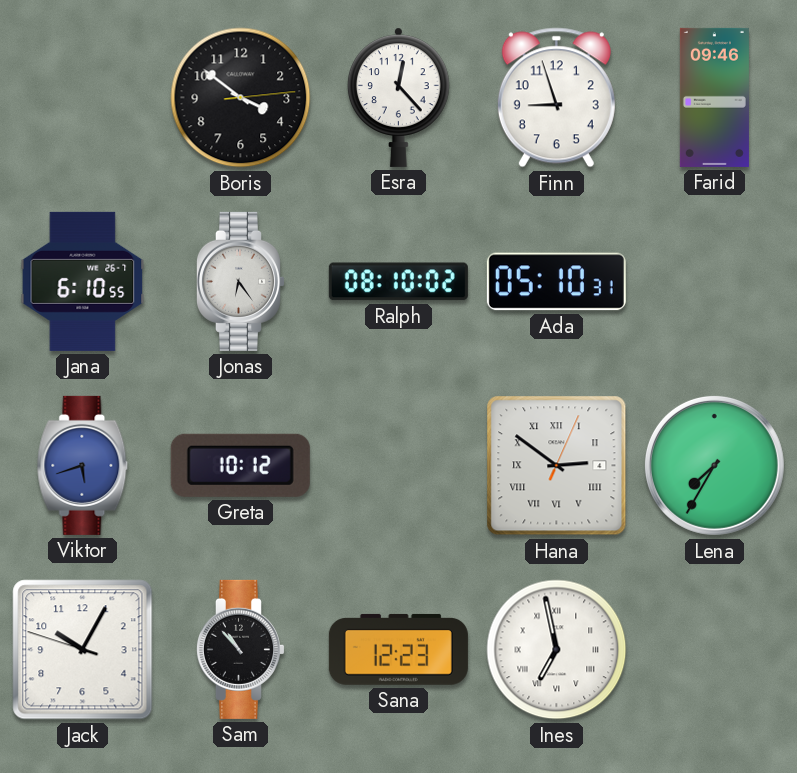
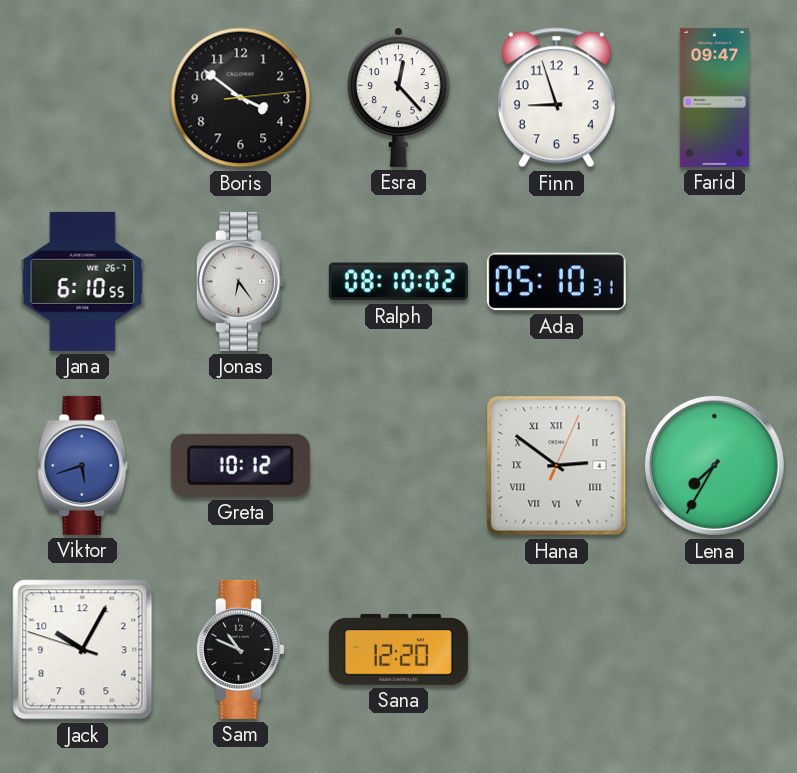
Farid: 09:46 -> 09:47 (714, 97)
Sam: 10:53 -> 10:49 (240, 649)
Sana: 12:23 -> 12:20 (398, 649)
Ines: 6:58 -> none (557, 650)
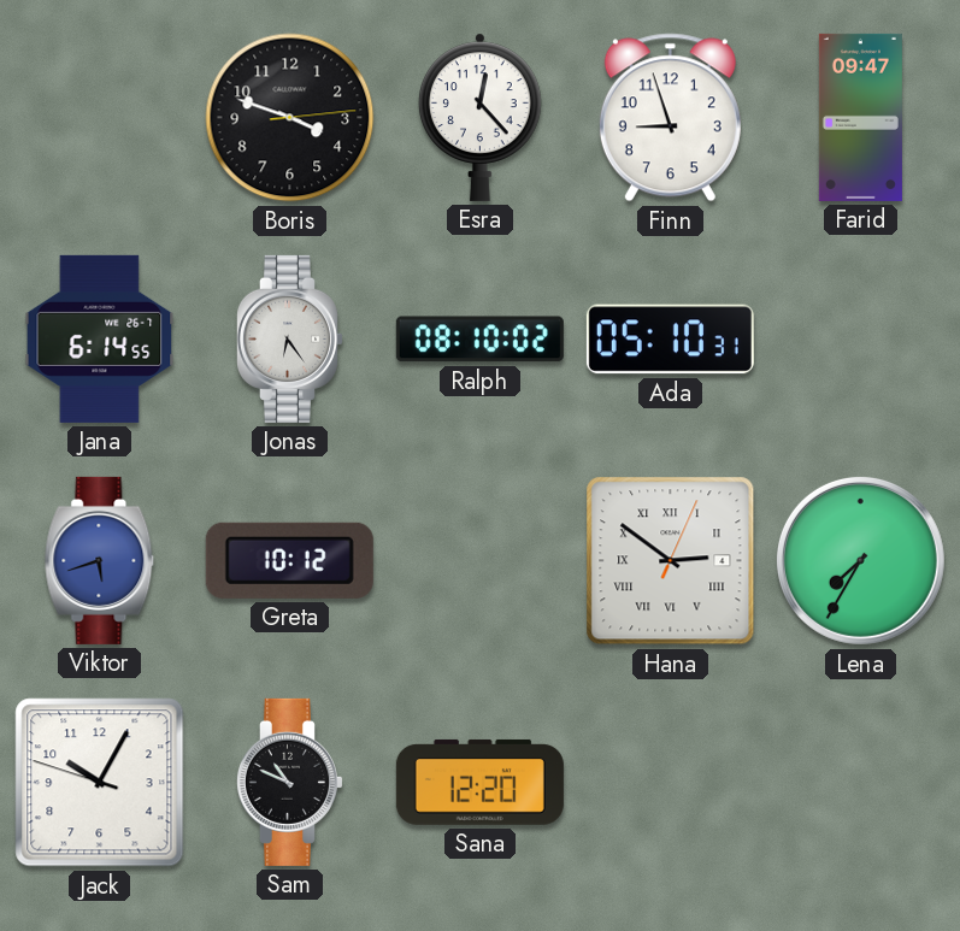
Boris: 3:51 -> 3:48 (290, 118)
Jana: 6:10 -> 6:14 (100, 338)
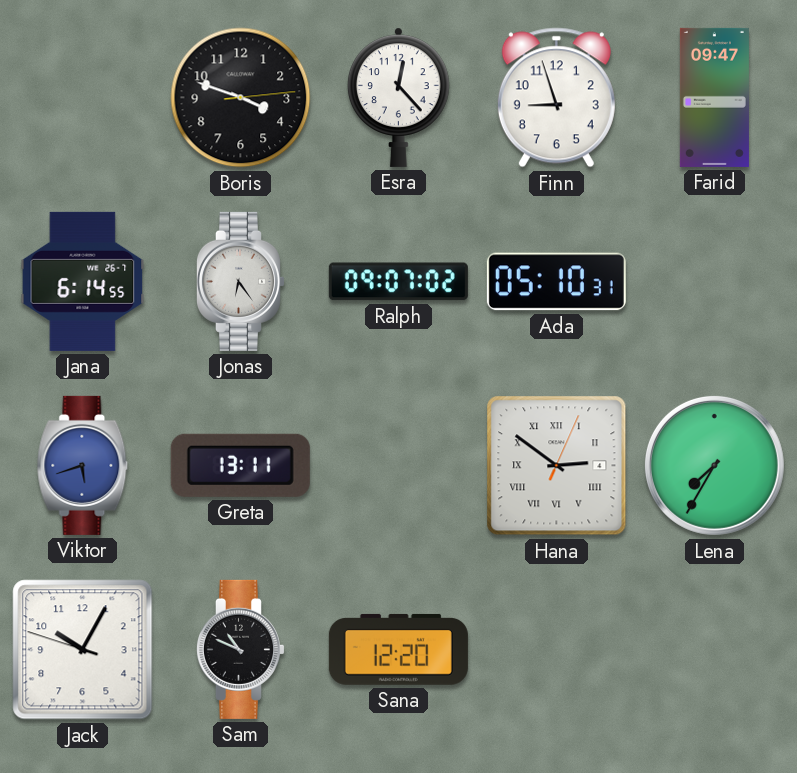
Ralph: 08:10 -> 09:07 (398, 282)
Greta: 10:12 -> 13:11 (240, 465)
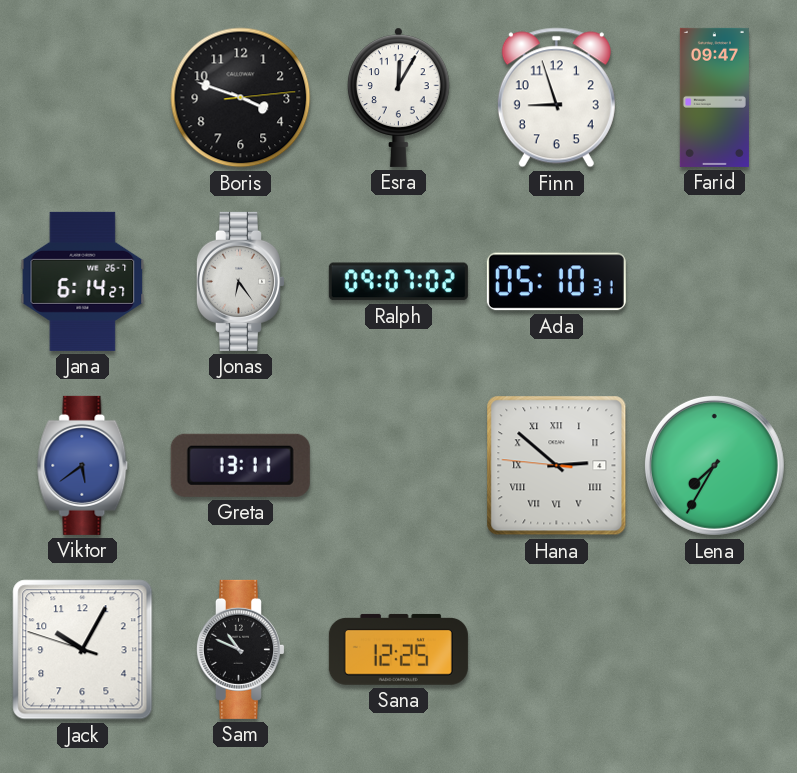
Esra: 12:23 -> 12:05 (399, 97)
Jana: 6:14:55 -> 6:14:27 (83, 281)
Viktor: 5:42 -> 5:39 (83, 465)
Hana: 2:51:04 -> 2:51:46 (557, 466)
Sana: 12:20 -> 12:25 (398, 649)
